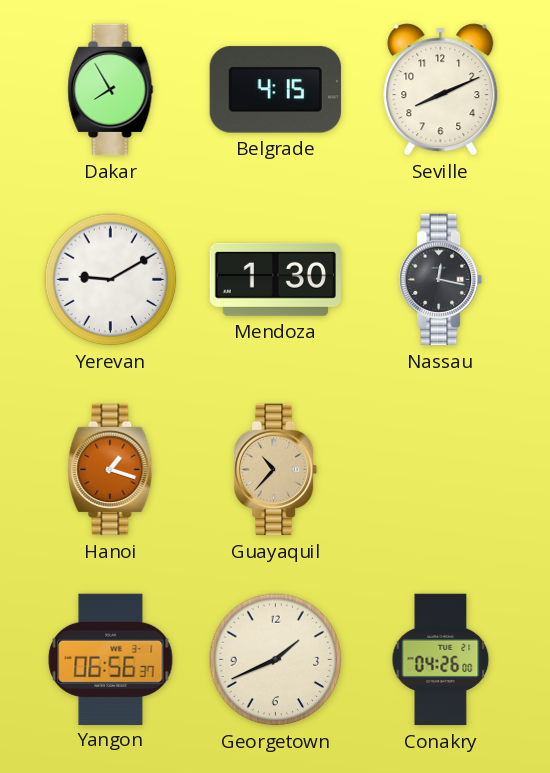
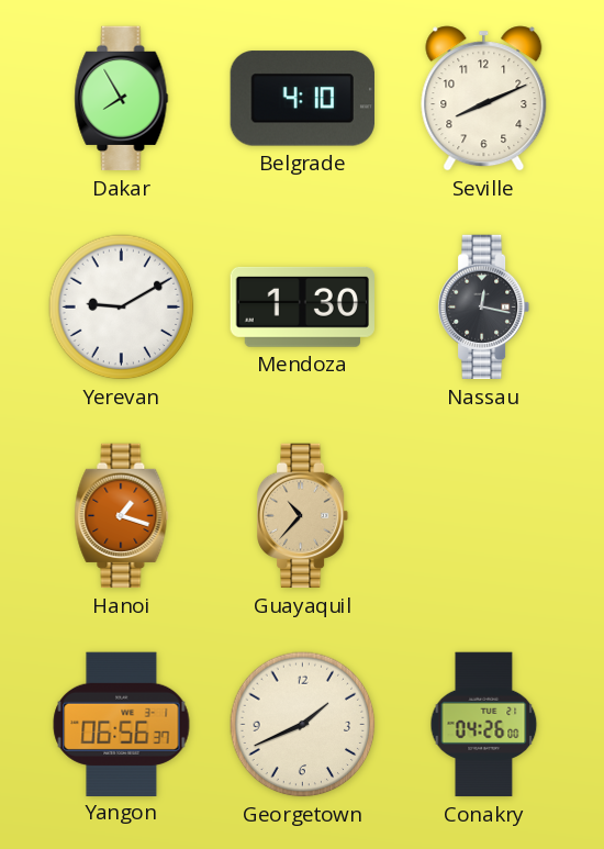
Belgrade: 4:15 -> 4:10 (302, 99)
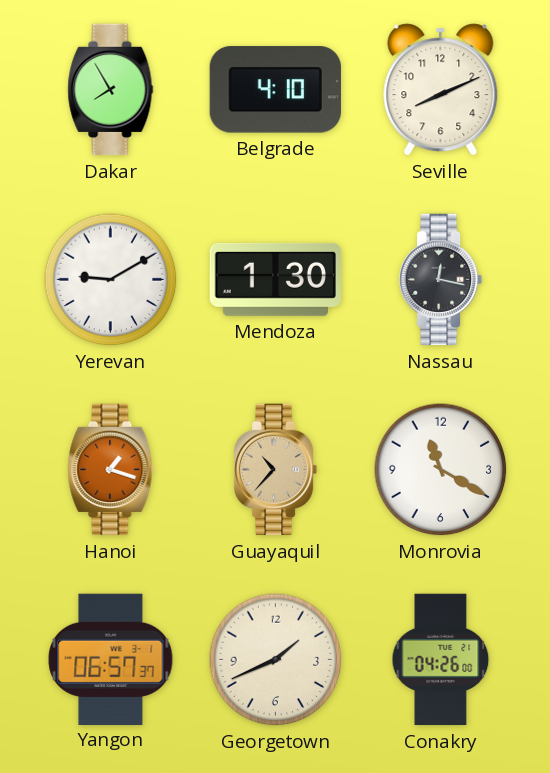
Monrovia: none -> 11:20 (441, 470)
Yangon: 06:56 -> 06:57 (111, 659)
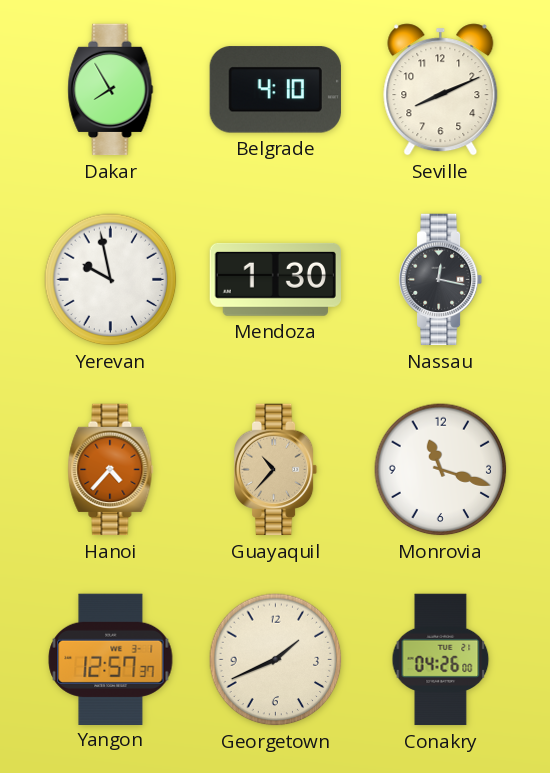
Yerevan: 9:10 -> 9:58 (111, 280)
Hanoi: 1:18 -> 4:37 (111, 470)
Monrovia: 11:20 -> 11:18 (441, 470)
Yangon: 06:57 -> 12:57 (111, 659)
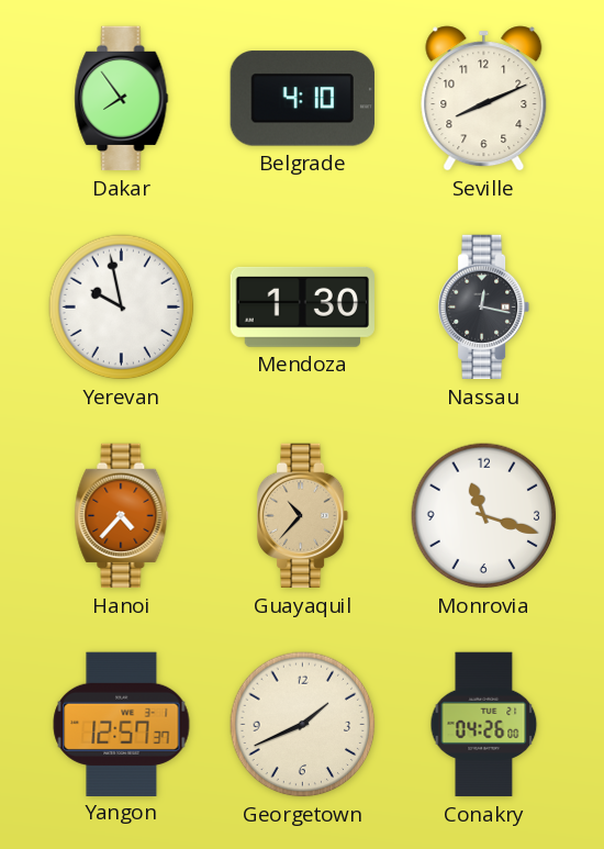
Dakar: 7:55 -> 7:54 (122, 99)
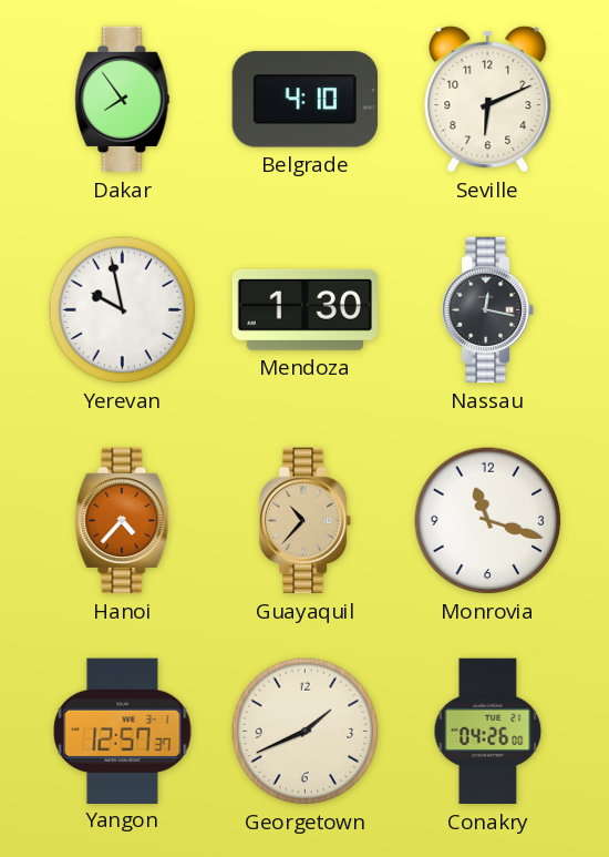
Seville: 8:11 -> 6:11 (488, 100)
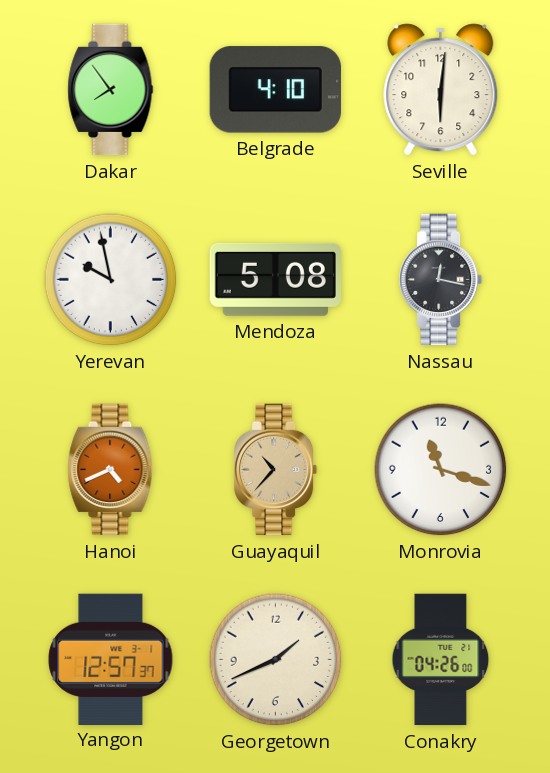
Seville: 6:11 -> 6:01 (441, 90)
Mendoza: 1:30 -> 5:08 (275, 279)
Hanoi: 4:37 -> 4:41 (111, 470)
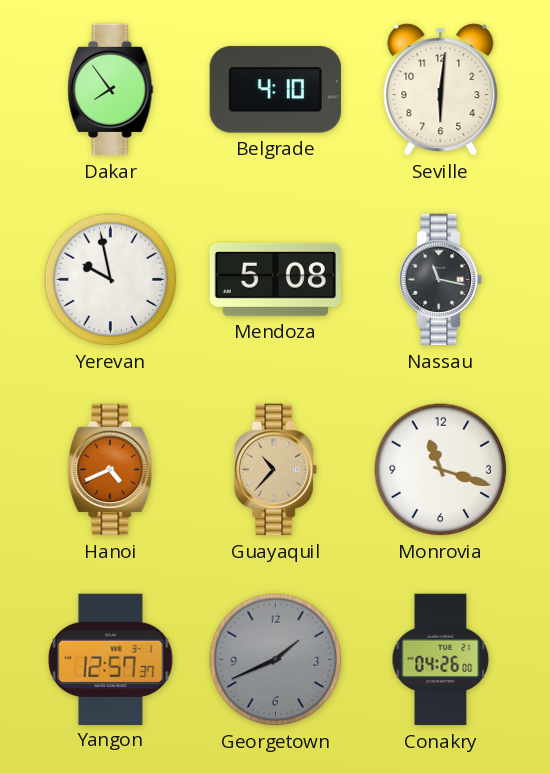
Nassau: 12:17 -> 11:17 (441, 280)
Georgetown dial: cream -> grey (276, 660)
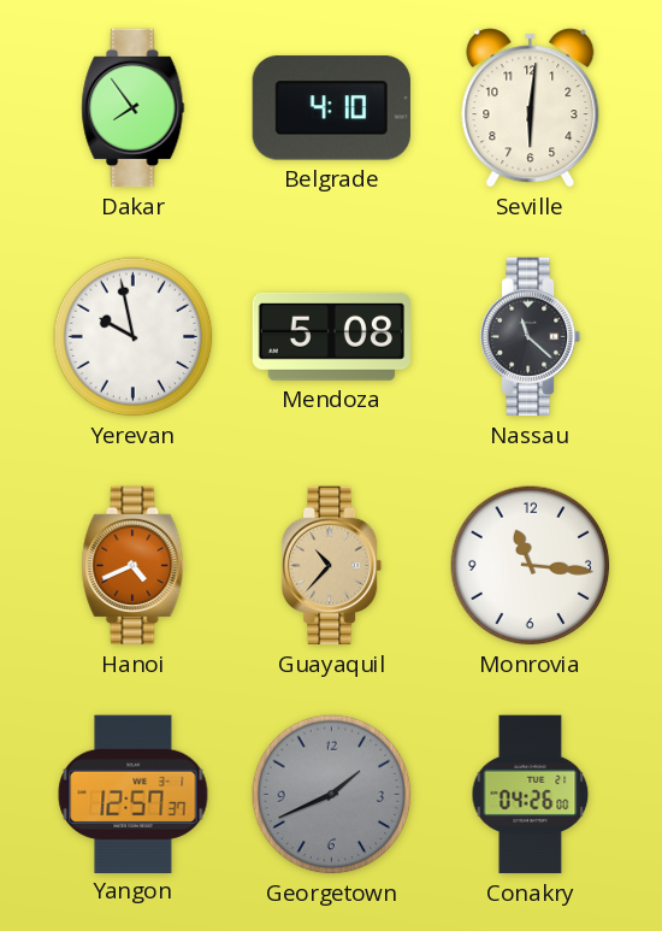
Nassau: 11:17 -> 11:22 (531, 337)
Monrovia: 11:18 -> 11:16 (531, 566)
